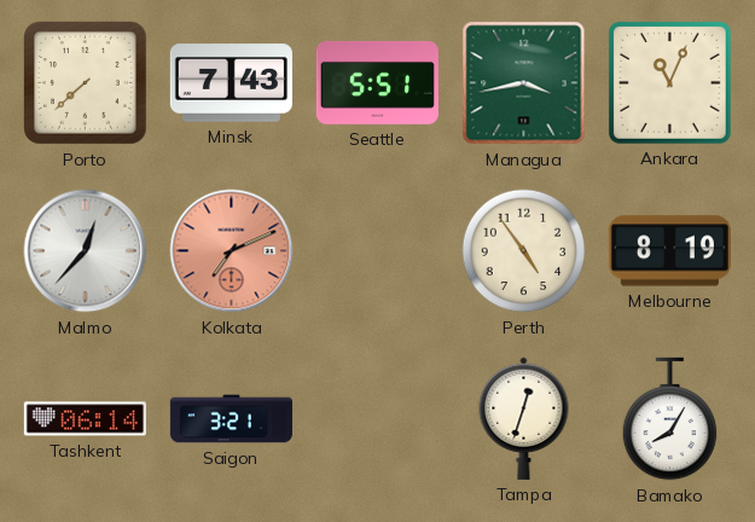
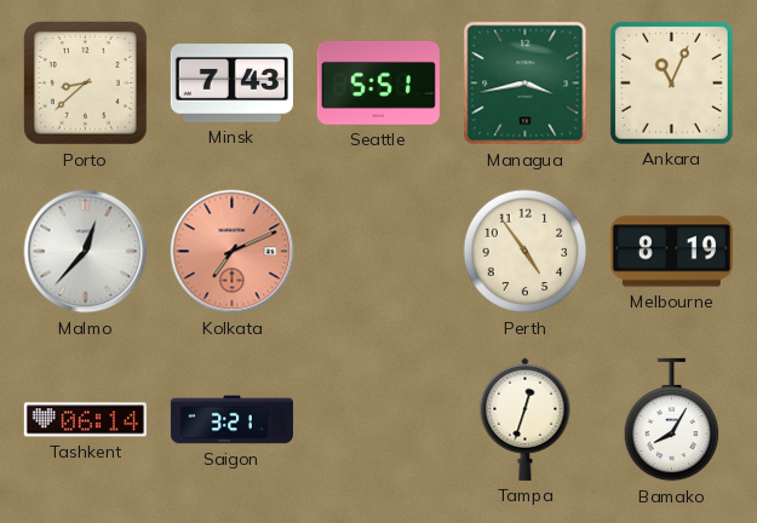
Porto: 7:38 -> 8:38 (86, 84)
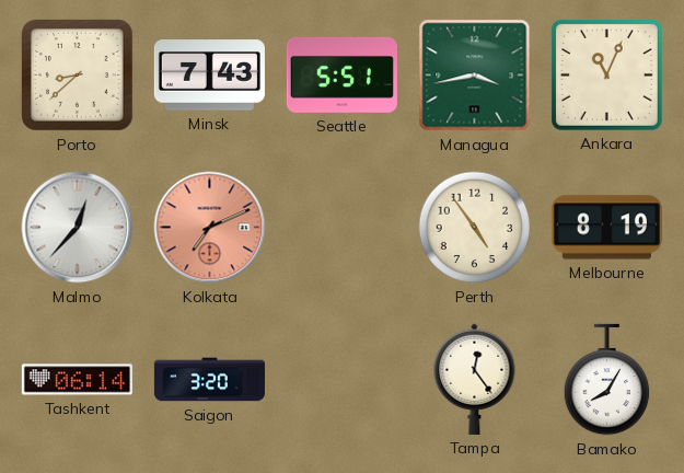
Saigon: 3:21 -> 3:20 (209, 380)
Tampa: 12:33 -> 12:24 (475, 379)
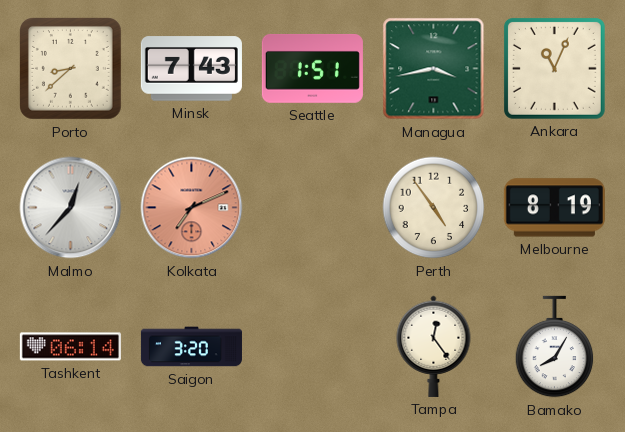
Seattle: 5:51 -> 1:51 (312, 68)
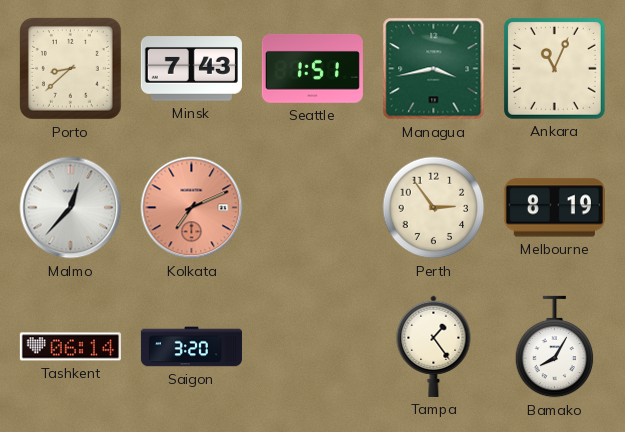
Perth: 4:54 -> 2:54 (434, 208)
Tampa: 12:24 -> 1:24 (434, 346)
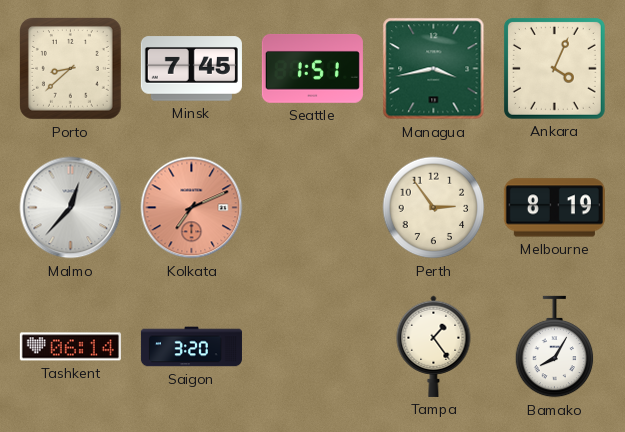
Minsk: 7:43 -> 7:45 (191, 69)
Ankara: 11:04 -> 4:04 (554, 68)
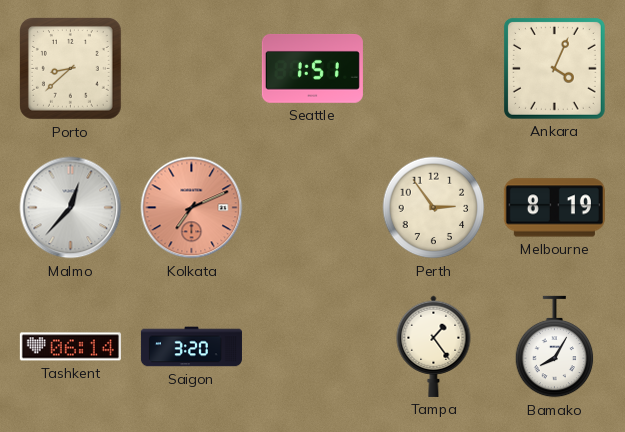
Minsk: 7:45 -> none (191, 69)
Managua: 3:43 -> none (434, 69)
